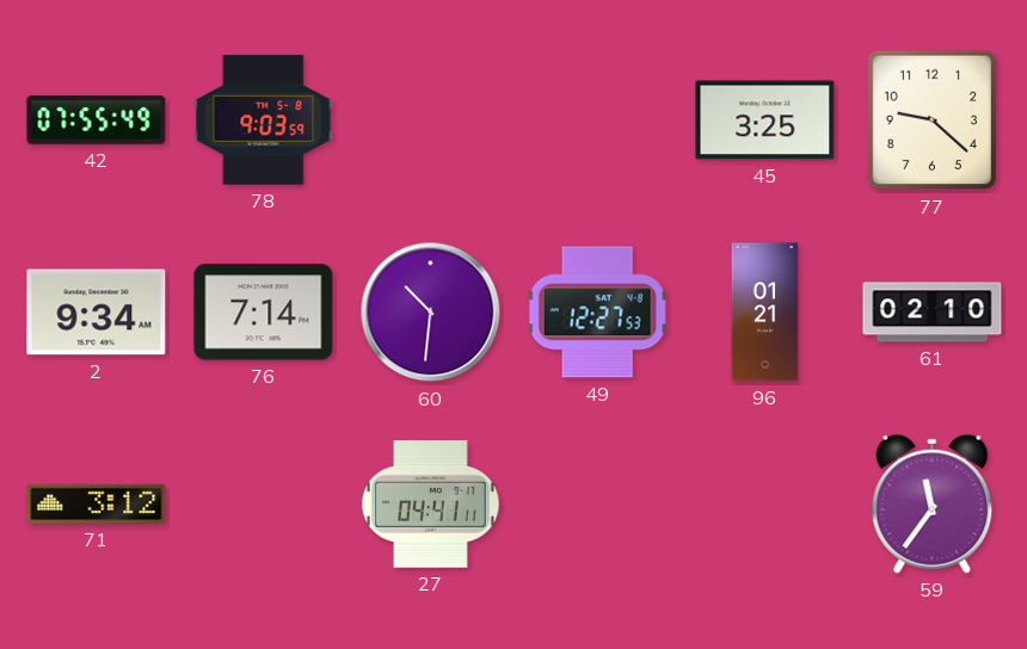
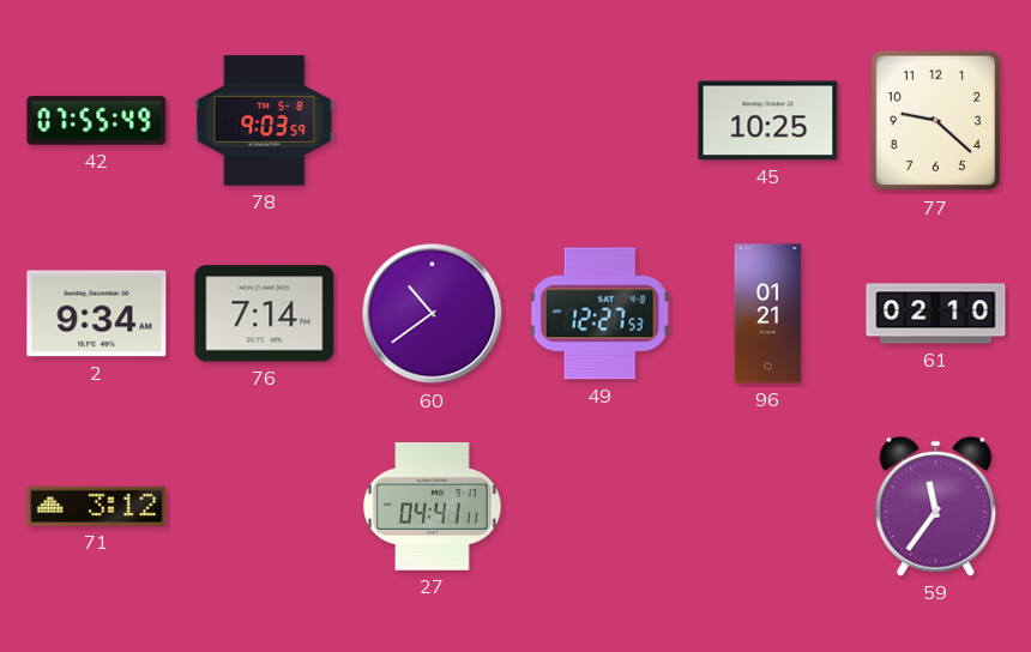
45: 3:25 -> 10:25 (768, 121)
60: 10:31 -> 10:39 (433, 314)
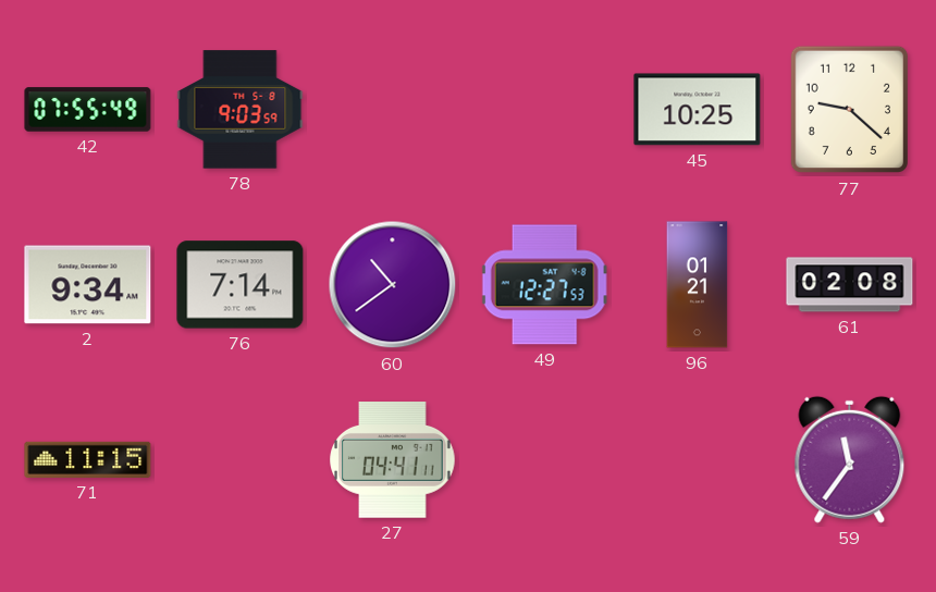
61: 02:10 -> 02:08 (850, 285)
71: 3:12 -> 11:15 (88, 459)
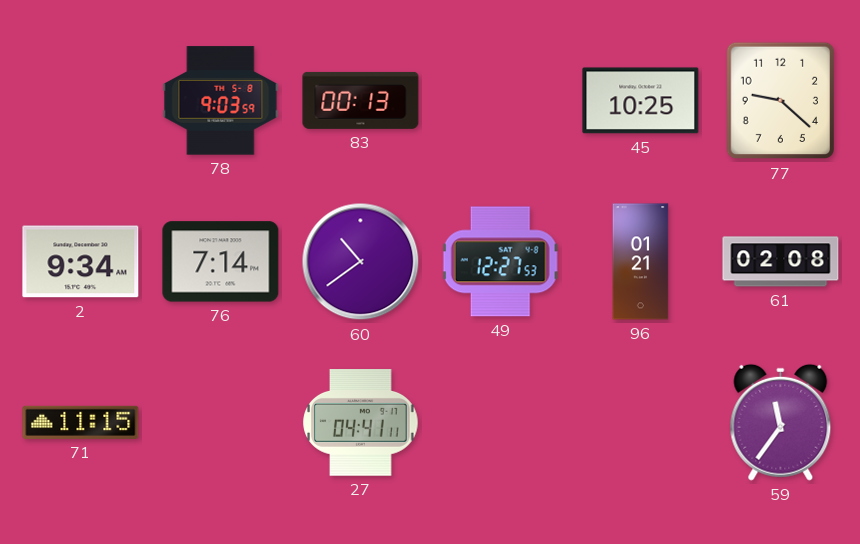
42: 07:55 -> none (88, 110)
83: none -> 00:13 (361, 100)
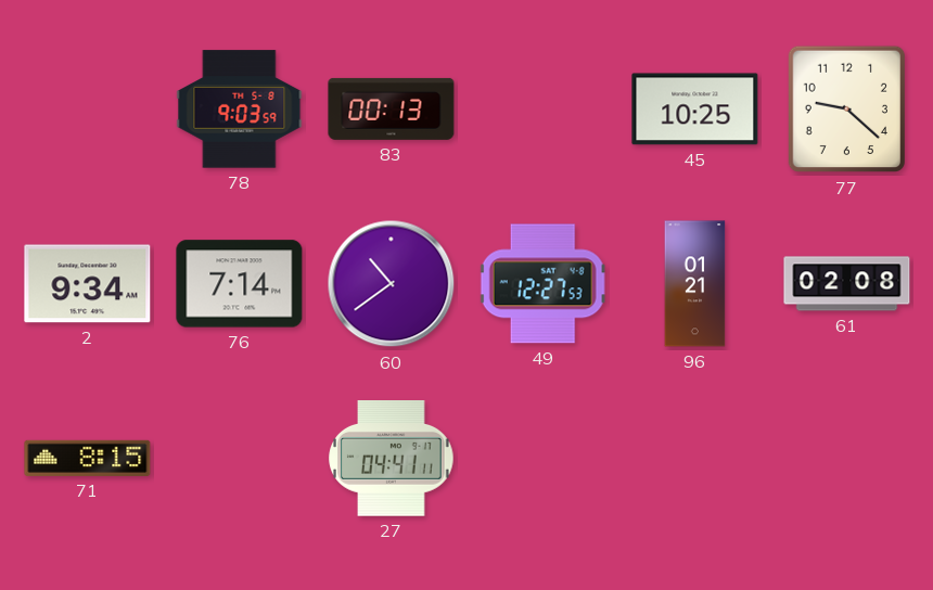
71: 11:15 -> 8:15 (88, 458)
59: 11:36 -> none (781, 422)
